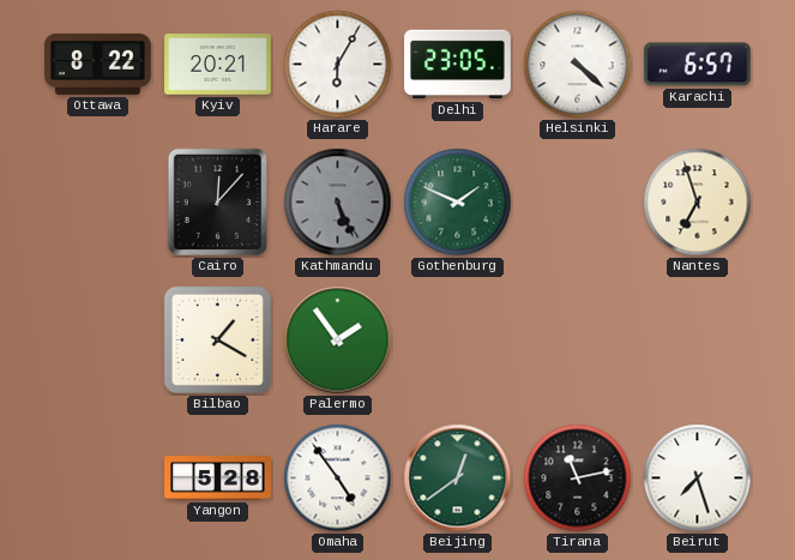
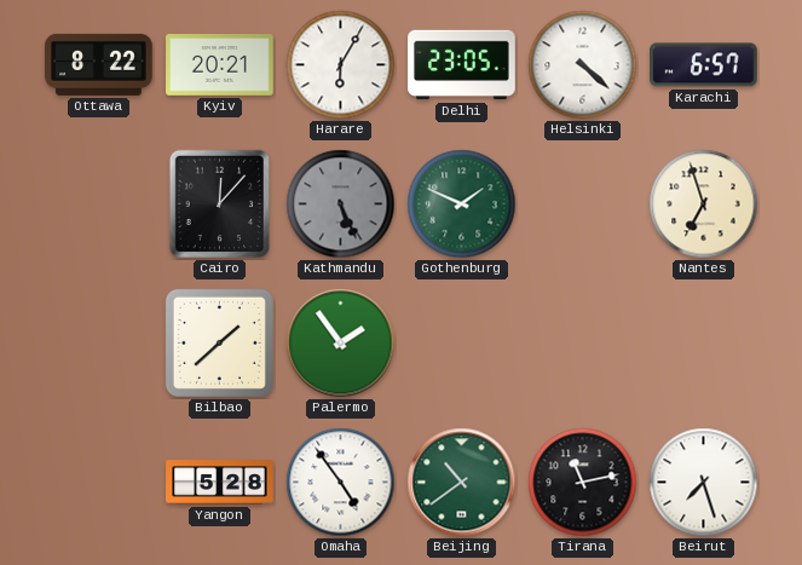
Bilbao: 1:20 -> 1:38 (219, 342)
Beijing: 12:39 -> 10:39 (462, 483)
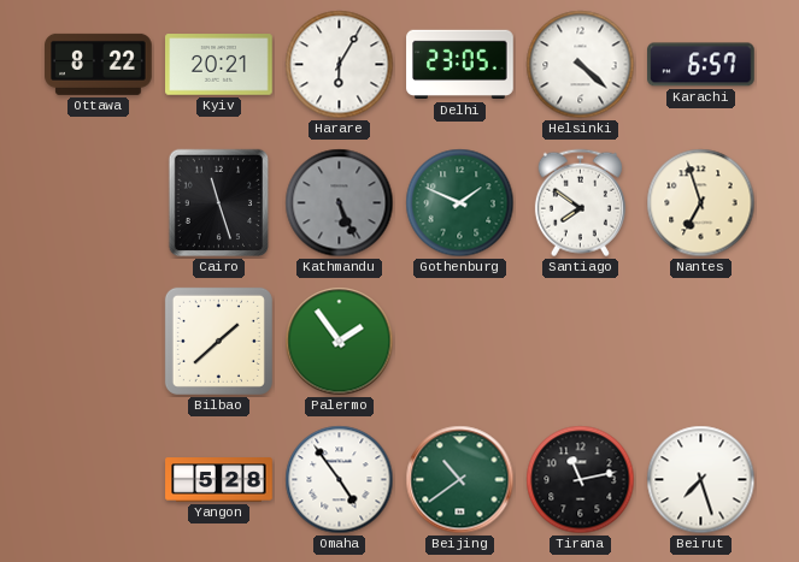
Cairo: 12:07 -> 11:27 (219, 203)
Santiago: none -> 7:51 (580, 203)
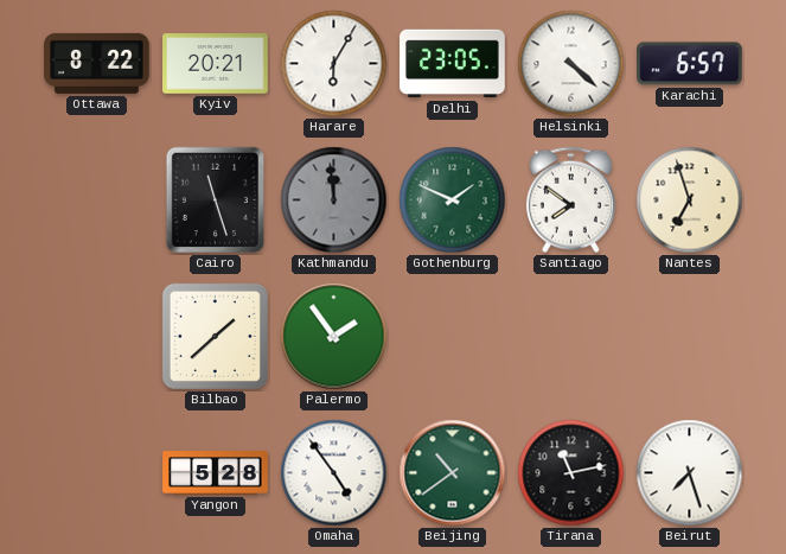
Kathmandu: 5:26 -> 11:59 (334, 200)
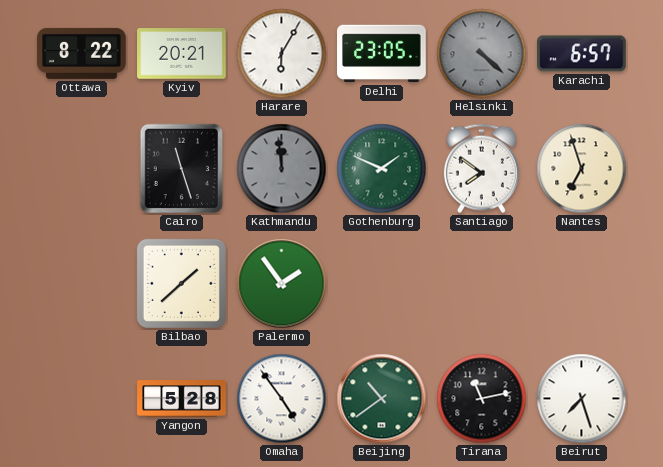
Helsinki dial: white -> grey (482, 54)
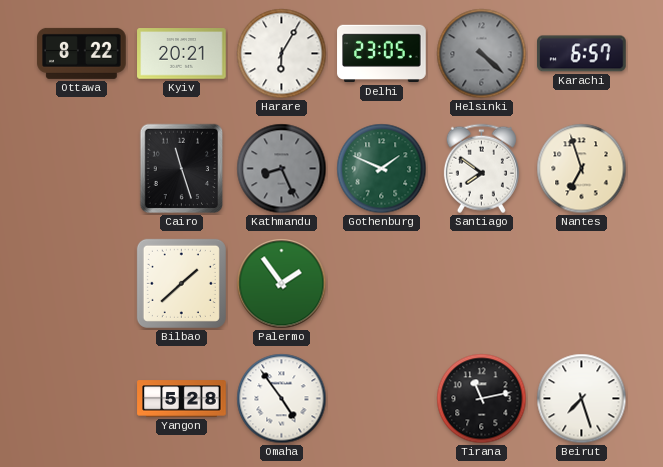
Kathmandu: 11:59 -> 8:26 (282, 169)
Beijing: 10:39 -> none (382, 399)
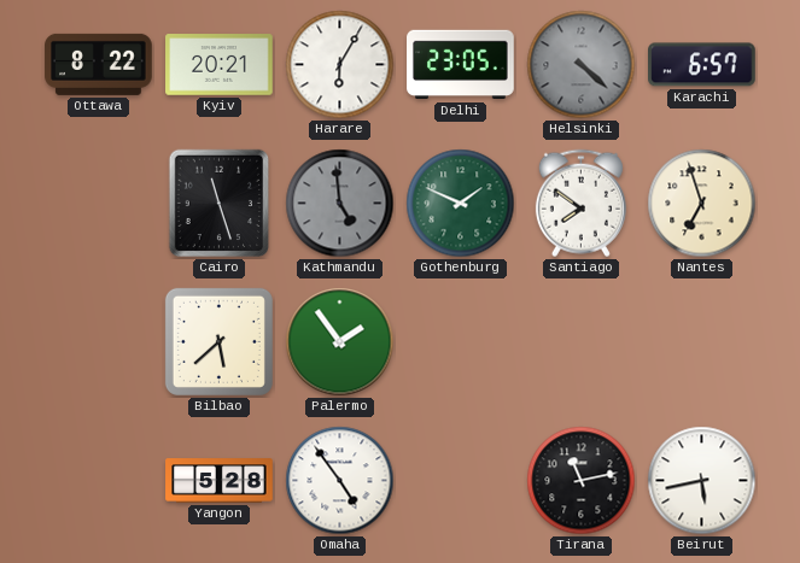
Kathmandu: 8:26 -> 4:59 (340, 204)
Bilbao: 1:38 -> 5:38 (218, 341)
Beirut: 7:27 -> 5:43 (702, 481)
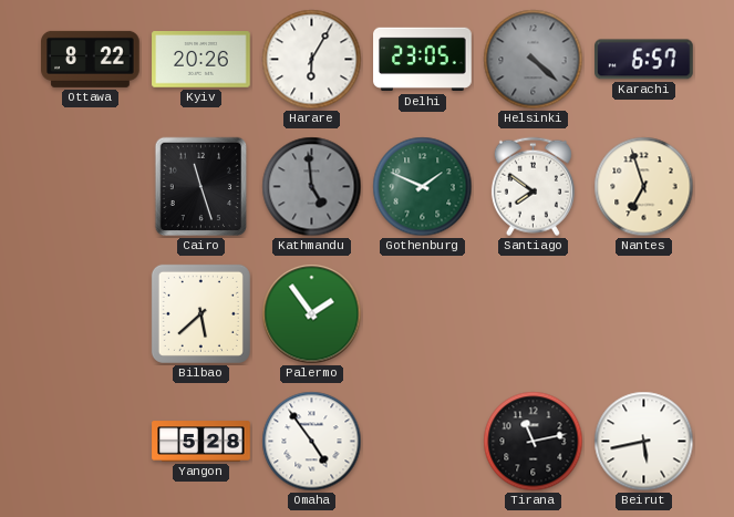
Kyiv: 20:21 -> 20:26 (201, 60)
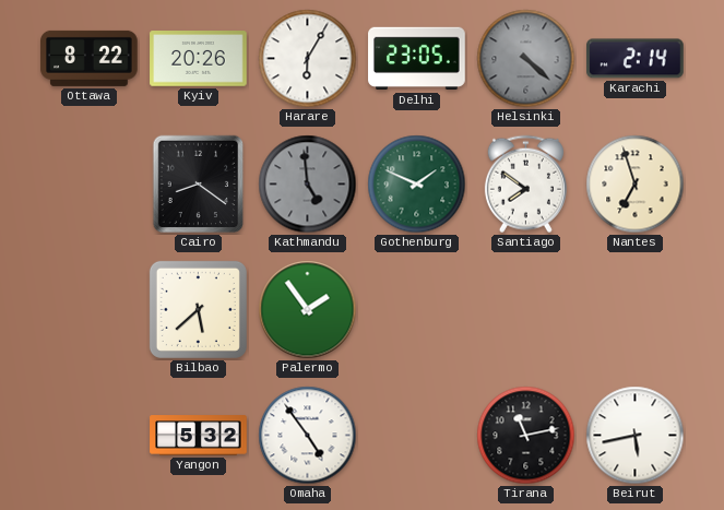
Karachi: 6:57 -> 2:14 (636, 59)
Cairo: 11:27 -> 8:21 (199, 185)
Yangon: 5:28 -> 5:32 (199, 436)
